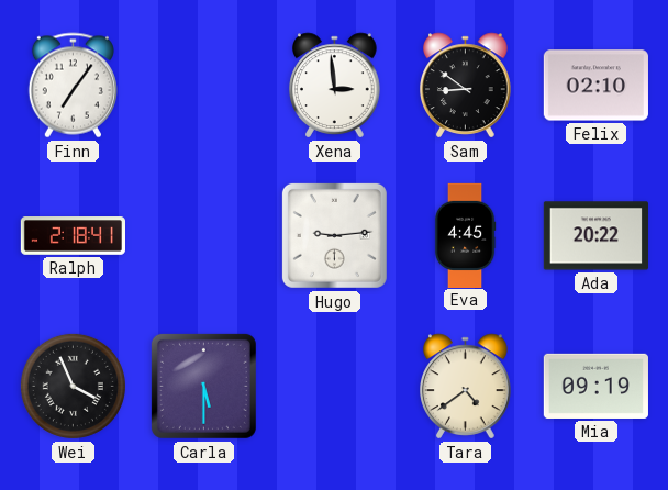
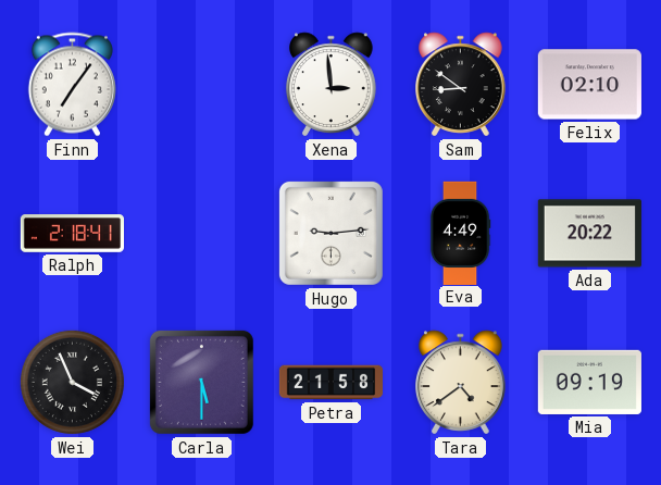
Eva: 4:45 -> 4:49 (460, 233)
Petra: none -> 21:58 (330, 383)
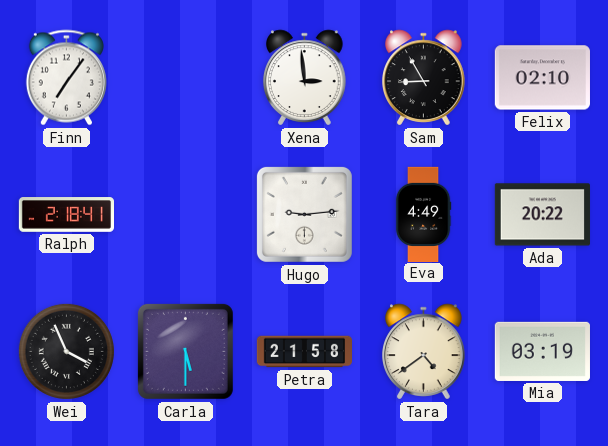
Sam: 8:51 -> 8:55 (424, 78)
Mia: 09:19 -> 03:19 (542, 351)
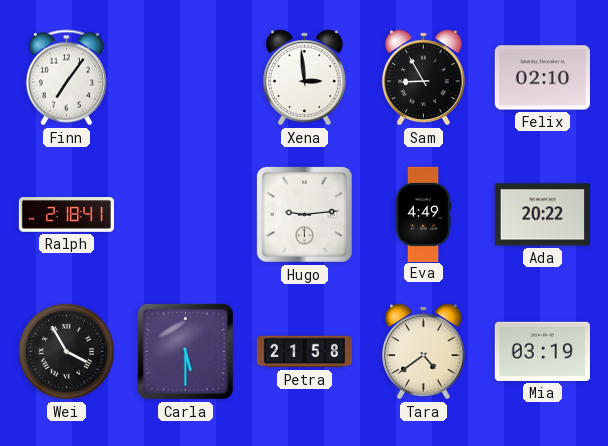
Wei: 3:56 -> 3:55 (66, 351)
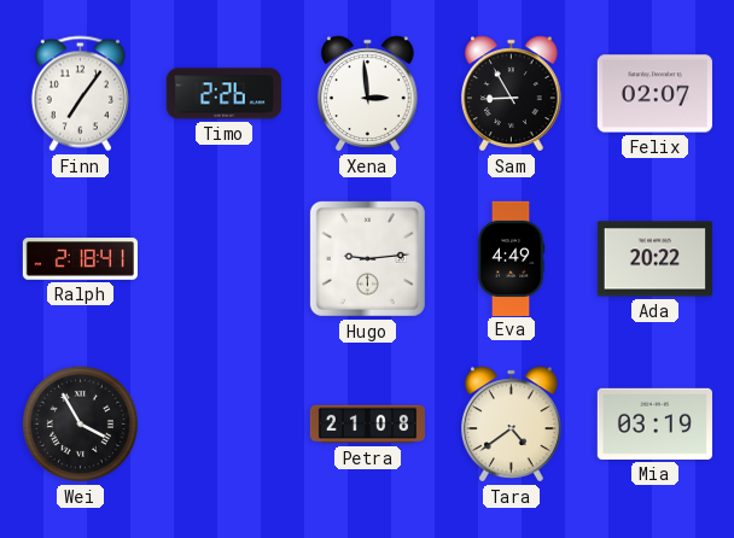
Timo: none -> 2:26 (223, 94)
Felix: 02:10 -> 02:07 (654, 94)
Carla: 5:30 -> none (185, 351)
Petra: 21:58 -> 21:08 (367, 425)
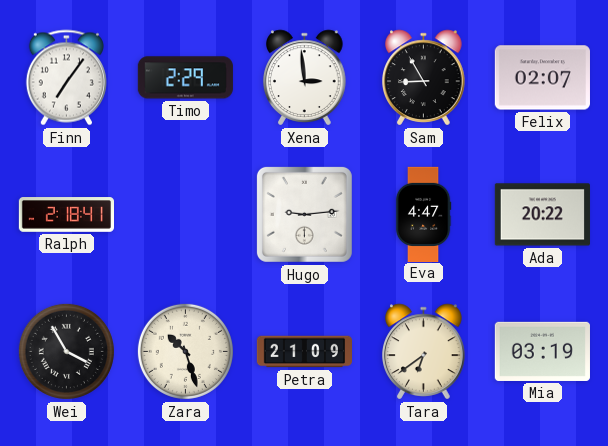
Timo: 2:26 -> 2:29 (185, 78)
Eva: 4:49 -> 4:47 (423, 214)
Zara: none -> 10:27 (185, 351)
Petra: 21:08 -> 21:09 (304, 352)
Tara: 4:39 -> 6:39 (424, 352)
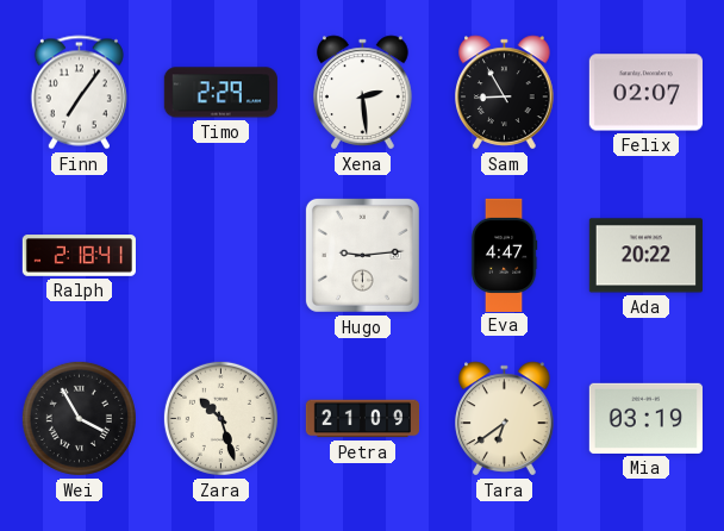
Xena: 2:59 -> 2:29 (363, 93)
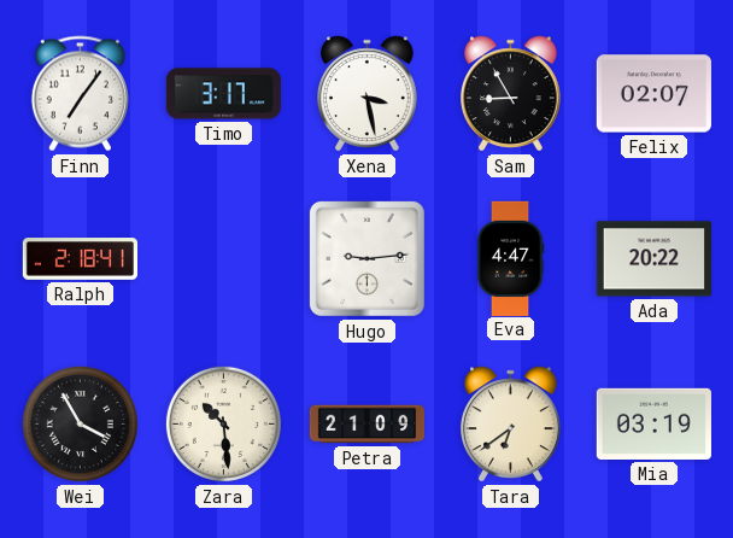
Timo: 2:29 -> 3:17 (223, 94)
Xena: 2:29 -> 3:28 (368, 94)
Zara: 10:27 -> 10:29 (223, 423)
